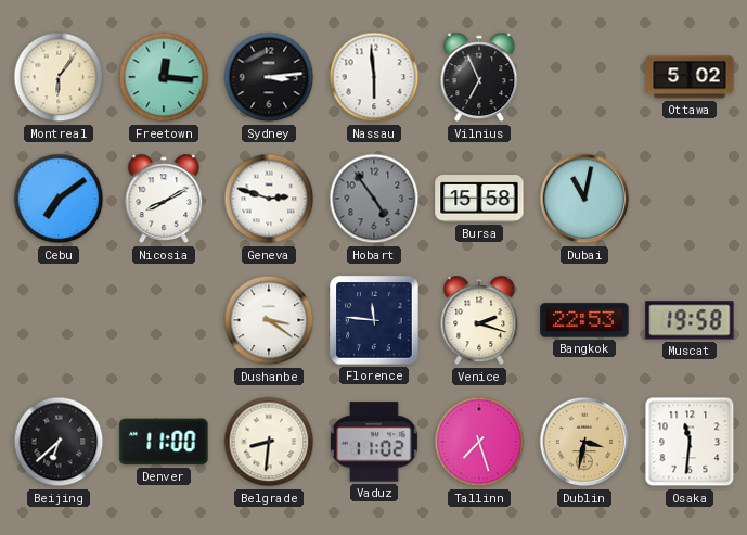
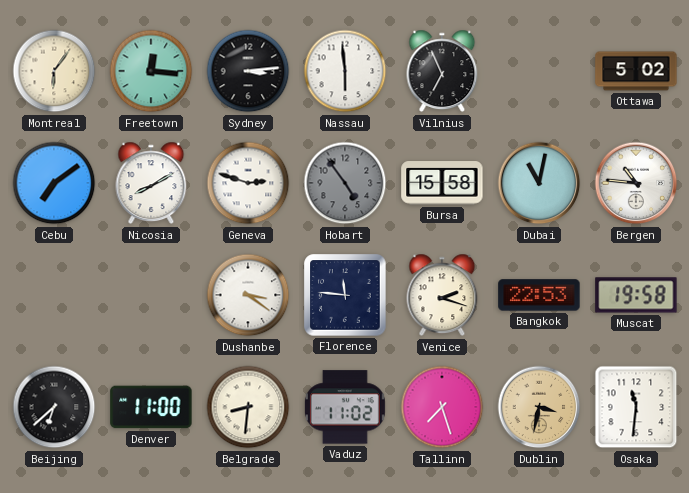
Bergen: none -> 10:46 (636, 183)
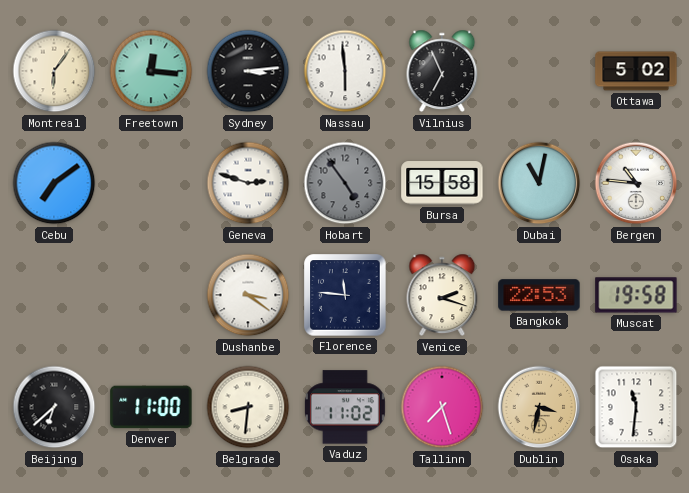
Nicosia: 8:10 -> none (151, 183)
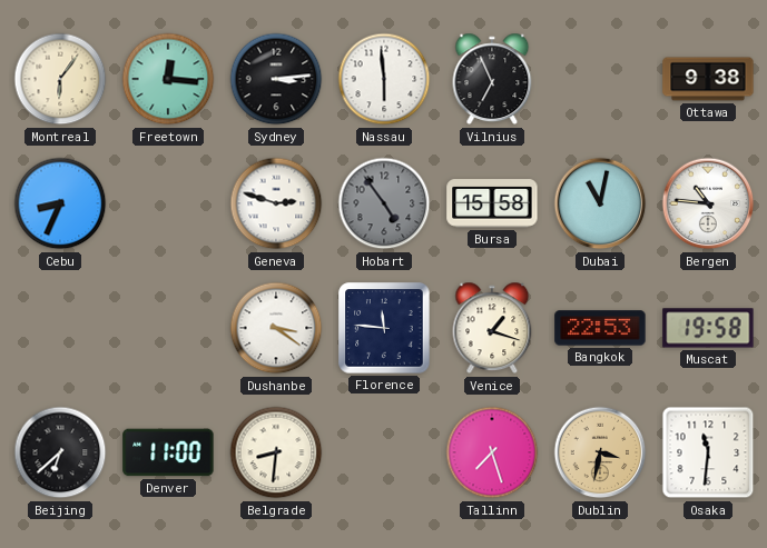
Ottawa: 5:02 -> 9:38 (708, 79)
Cebu: 7:09 -> 8:34 (60, 203)
Venice: 2:18 -> 1:18 (492, 328)
Vaduz: 11:02 -> none (345, 407)
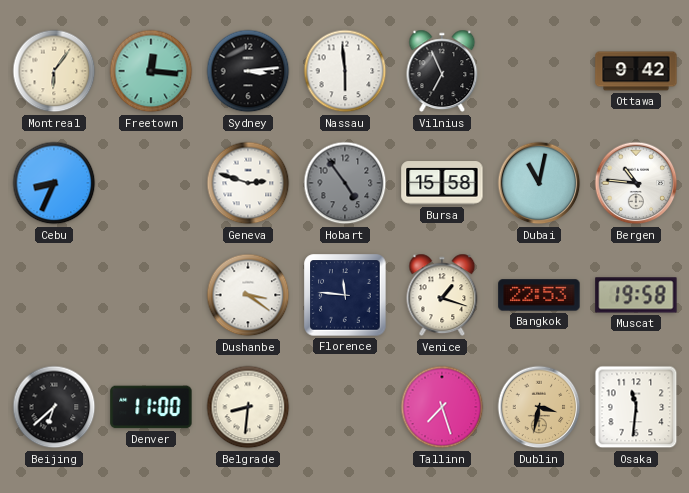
Ottawa: 9:38 -> 9:42 (636, 71)
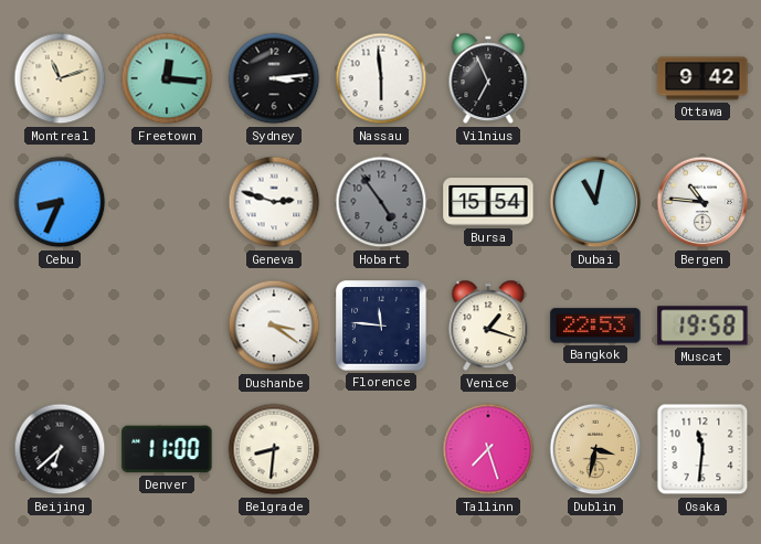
Montreal: 6:06 -> 11:12 (60, 78)
Bursa: 15:58 -> 15:54 (488, 202)
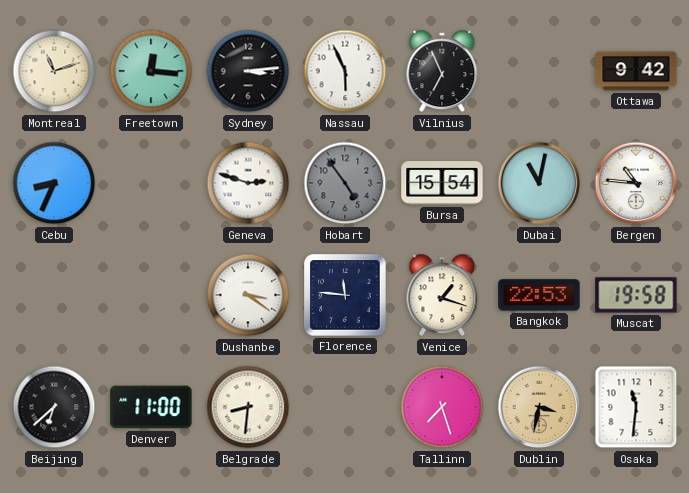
Nassau: 5:59 -> 5:56 (345, 71)
